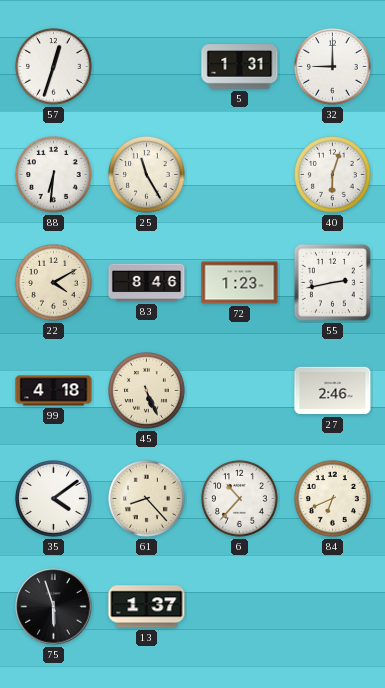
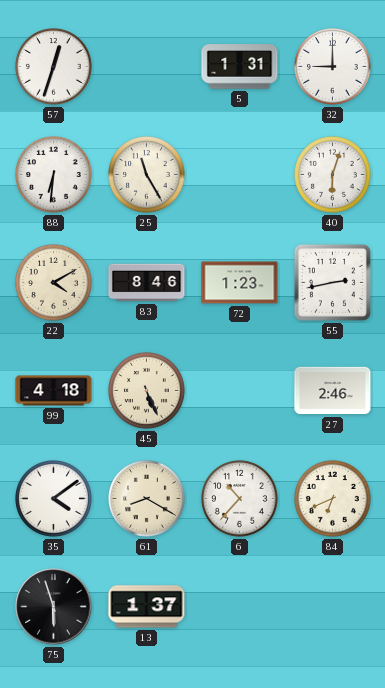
61: 8:23 -> 8:20 (147, 499)
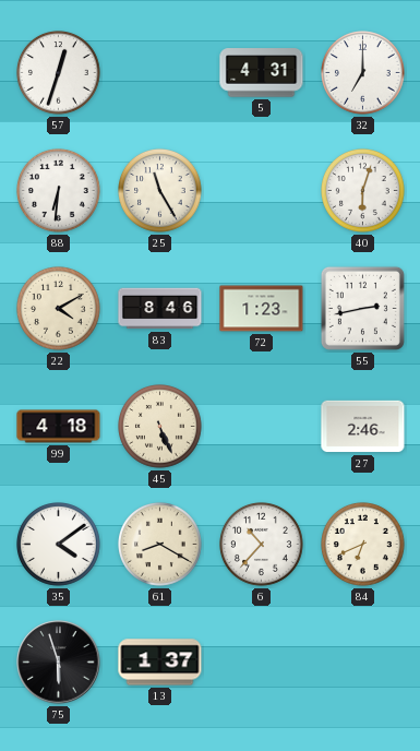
5: 1:31 -> 4:31 (262, 73)
32: 9:00 -> 7:00 (363, 73)
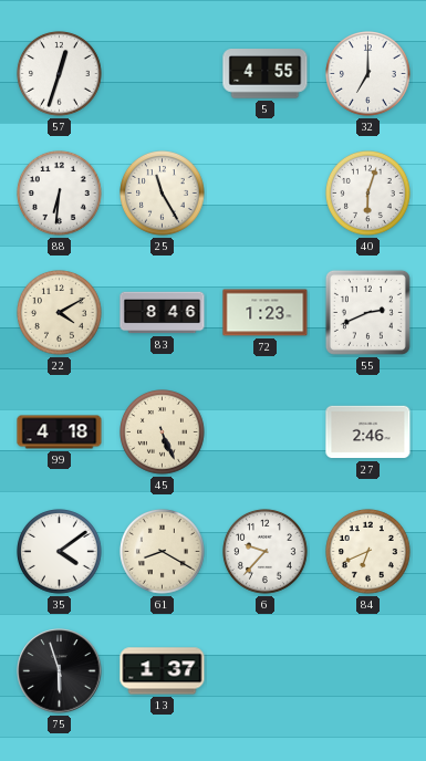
5: 4:31 -> 4:55 (266, 74)
55: 2:43 -> 2:41 (367, 312)
6: 10:37 -> 9:37 (266, 552)
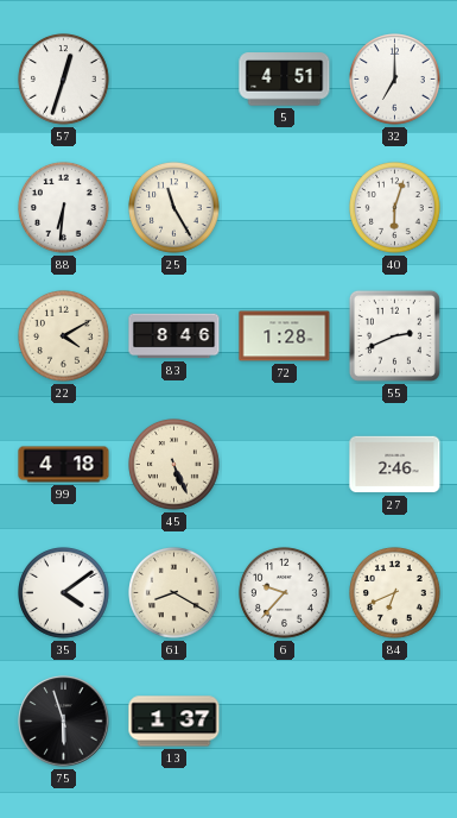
5: 4:55 -> 4:51 (285, 80)
72: 1:23 -> 1:28 (285, 336)
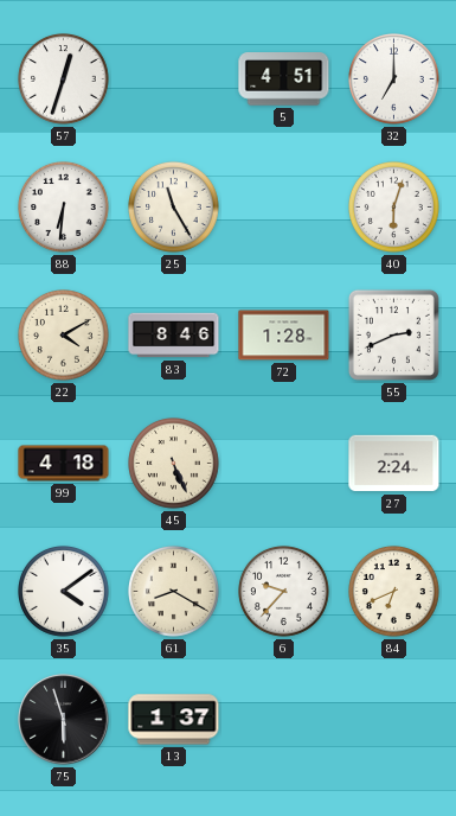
27: 2:46 -> 2:24 (394, 464)
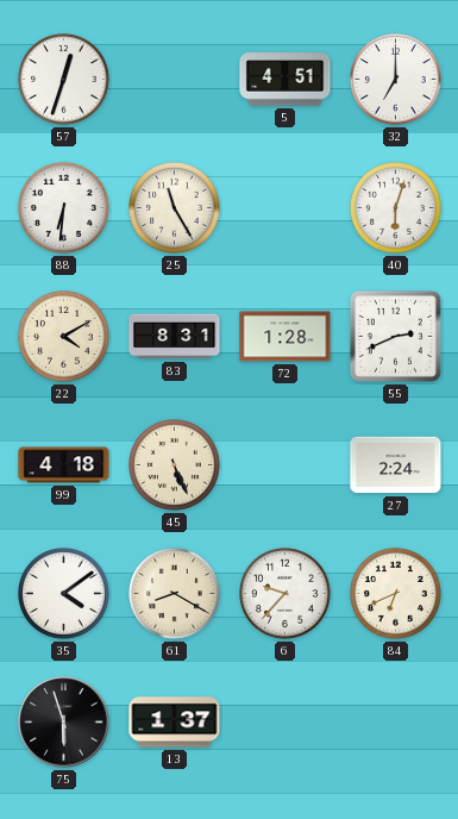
83: 8:46 -> 8:31 (175, 337)
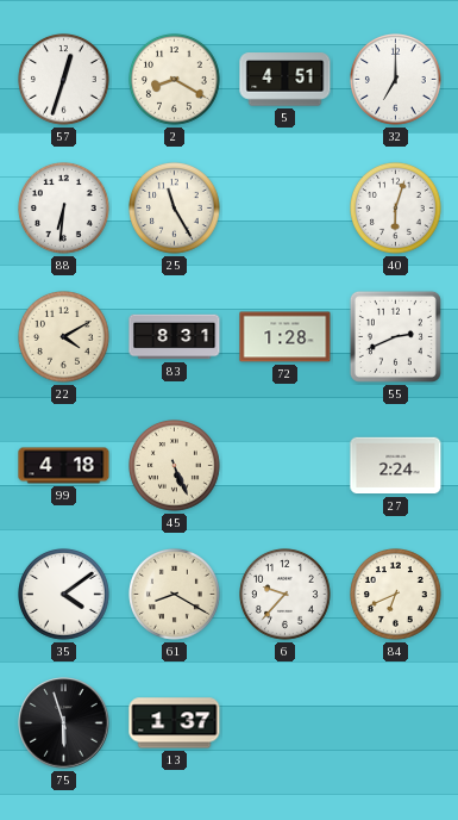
2: none -> 8:20 (175, 80)
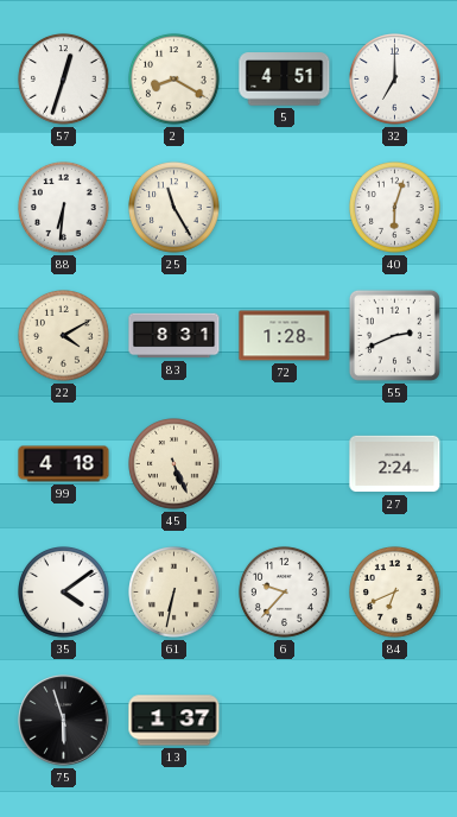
61: 8:20 -> 6:32 (174, 593)
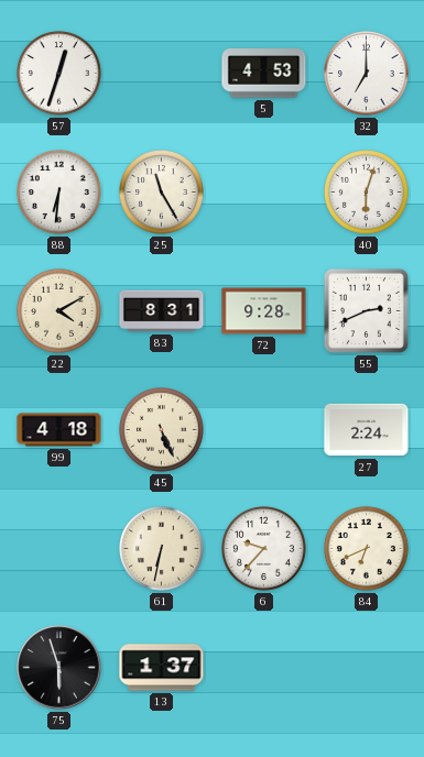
2: 8:20 -> none (174, 80)
5: 4:51 -> 4:53 (264, 74)
72: 1:28 -> 9:28 (264, 311)
35: 4:09 -> none (64, 593)
